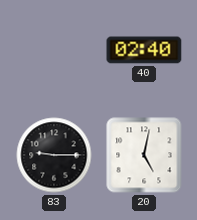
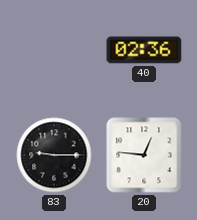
40: 02:40 -> 02:36 (144, 50)
20: 5:02 -> 12:46 (144, 155)
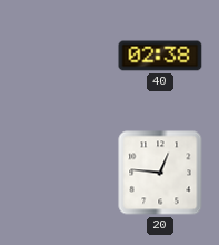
40: 02:36 -> 02:38 (160, 56)
83: 9:15 -> none (54, 155)
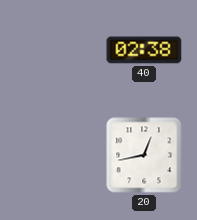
20: 12:46 -> 12:43 (144, 155)
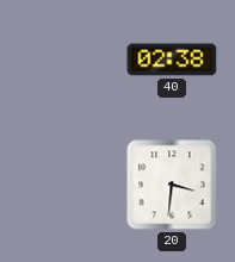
20: 12:43 -> 3:31 (172, 185)
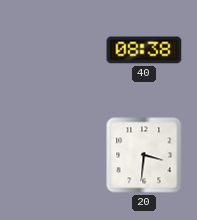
40: 02:38 -> 08:38 (144, 50)
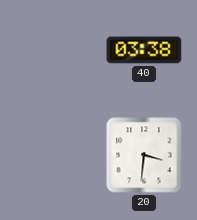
40: 08:38 -> 03:38 (144, 50)
